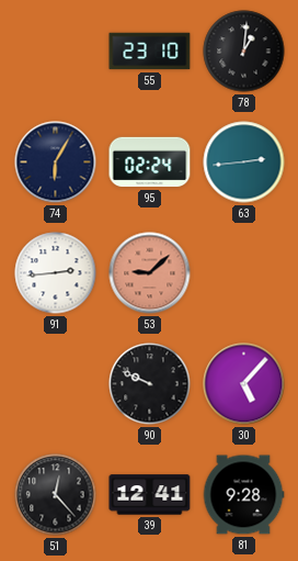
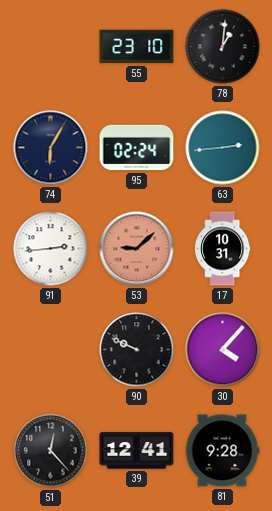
17: none -> 10:31 (223, 249)
30: 5:07 -> 4:07 (223, 350)
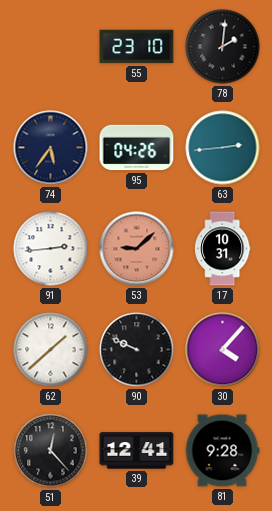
78: 1:01 -> 2:01 (223, 47)
74: 6:05 -> 5:36 (51, 148)
95: 02:24 -> 04:26 (137, 148)
62: none -> 1:38 (51, 350)
